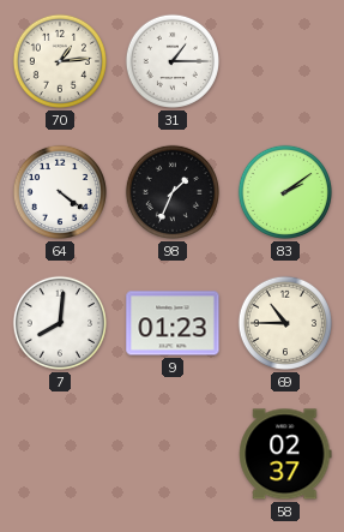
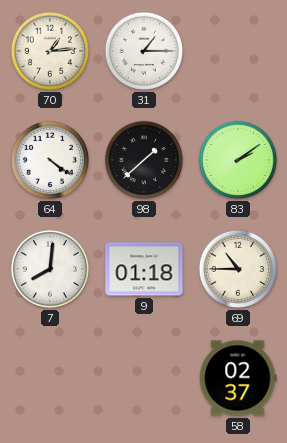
98: 1:34 -> 1:38 (144, 160)
9: 01:23 -> 01:18 (144, 269)
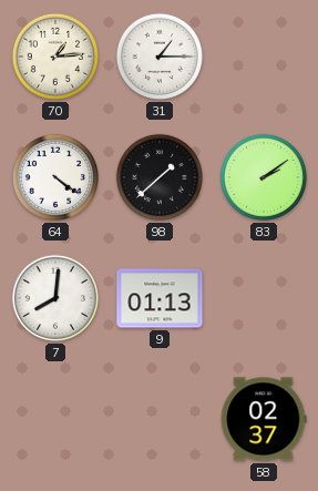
9: 01:18 -> 01:13 (160, 298)
69: 10:45 -> none (238, 269)
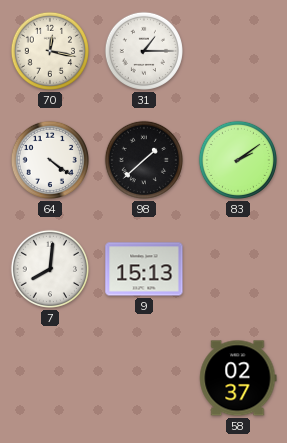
70: 1:14 -> 12:17 (50, 51)
9: 01:13 -> 15:13 (144, 269)
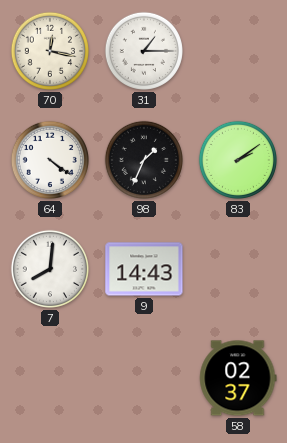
98: 1:38 -> 1:34 (144, 160)
9: 15:13 -> 14:43 (144, 269)
